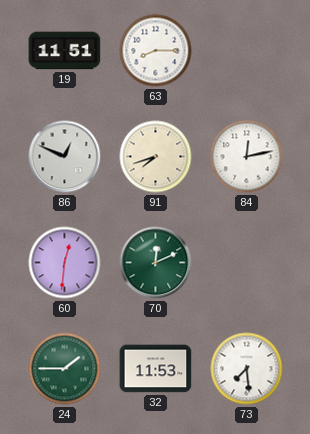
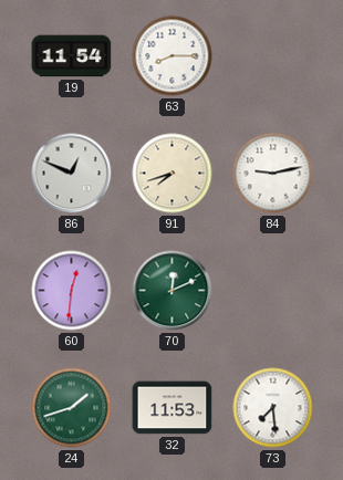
19: 11:51 -> 11:54 (72, 56)
84: 12:13 -> 9:13 (273, 174)
24: 1:45 -> 1:42 (72, 408)
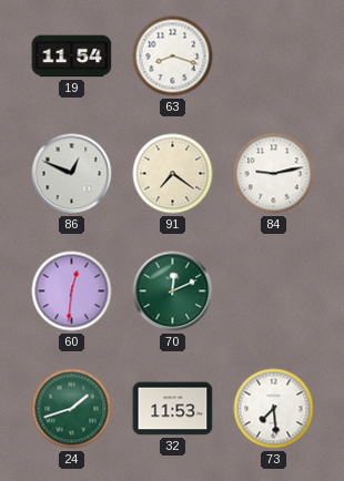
63: 8:15 -> 8:18 (173, 57)
91: 7:42 -> 7:21 (173, 174)
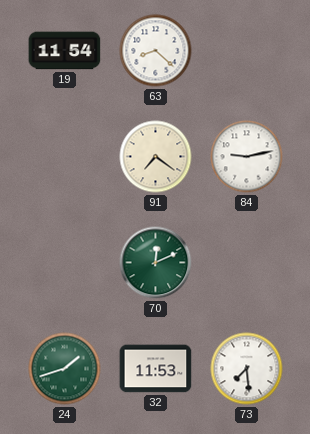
63: 8:18 -> 8:22 (156, 51)
86: 12:49 -> none (72, 174)
60: 12:31 -> none (72, 291)
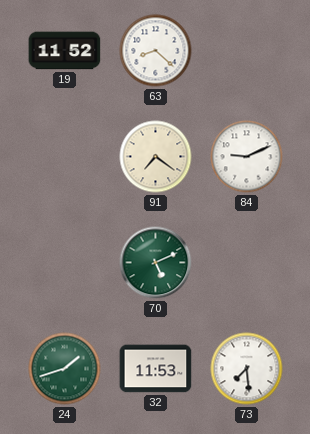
19: 11:54 -> 11:52 (65, 51)
84: 9:13 -> 9:11 (247, 157)
70: 12:11 -> 5:11 (156, 263)
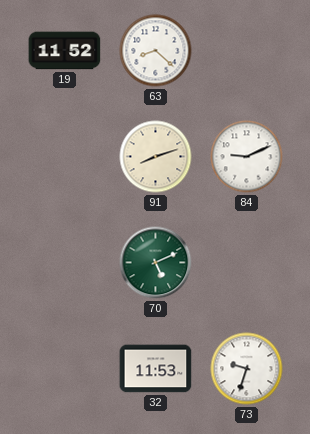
91: 7:21 -> 8:12 (156, 157)
24: 1:42 -> none (65, 369)
73: 7:29 -> 9:33 (247, 369)
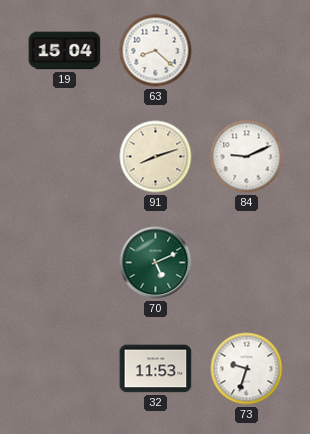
19: 11:52 -> 15:04 (65, 51)
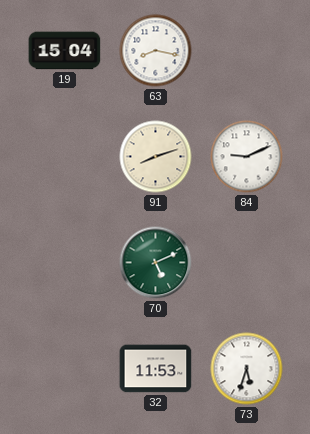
63: 8:22 -> 8:17 (156, 51)
73: 9:33 -> 5:33 (247, 369)
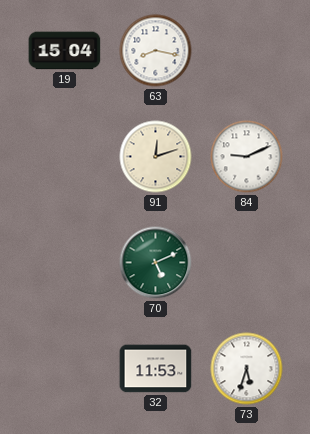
91: 8:12 -> 12:12 (156, 157)
